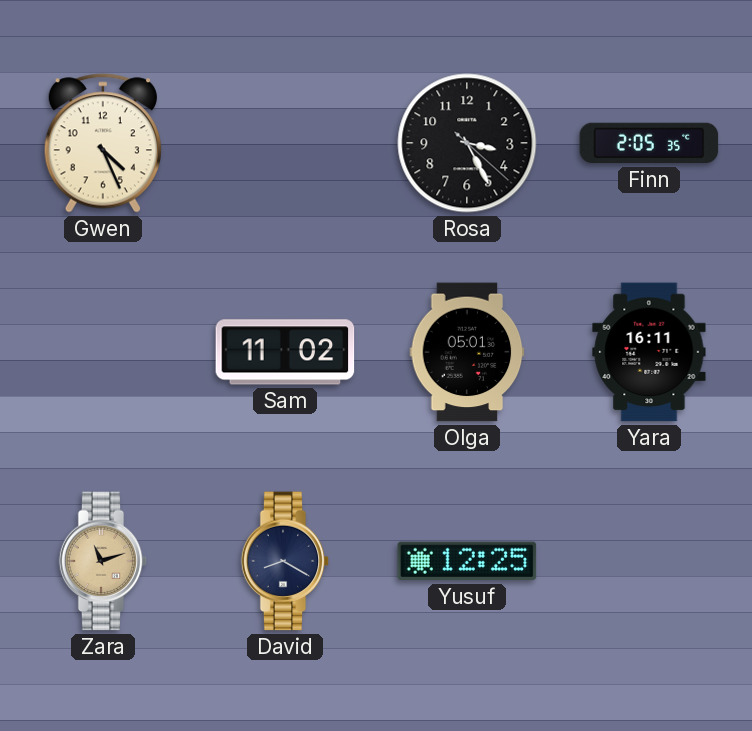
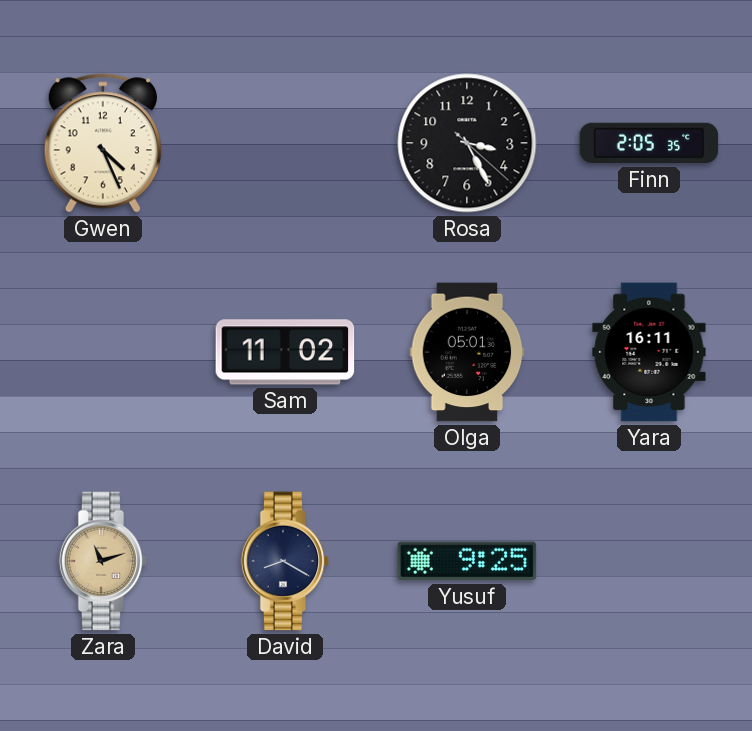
Yusuf: 12:25 -> 9:25 (467, 561)
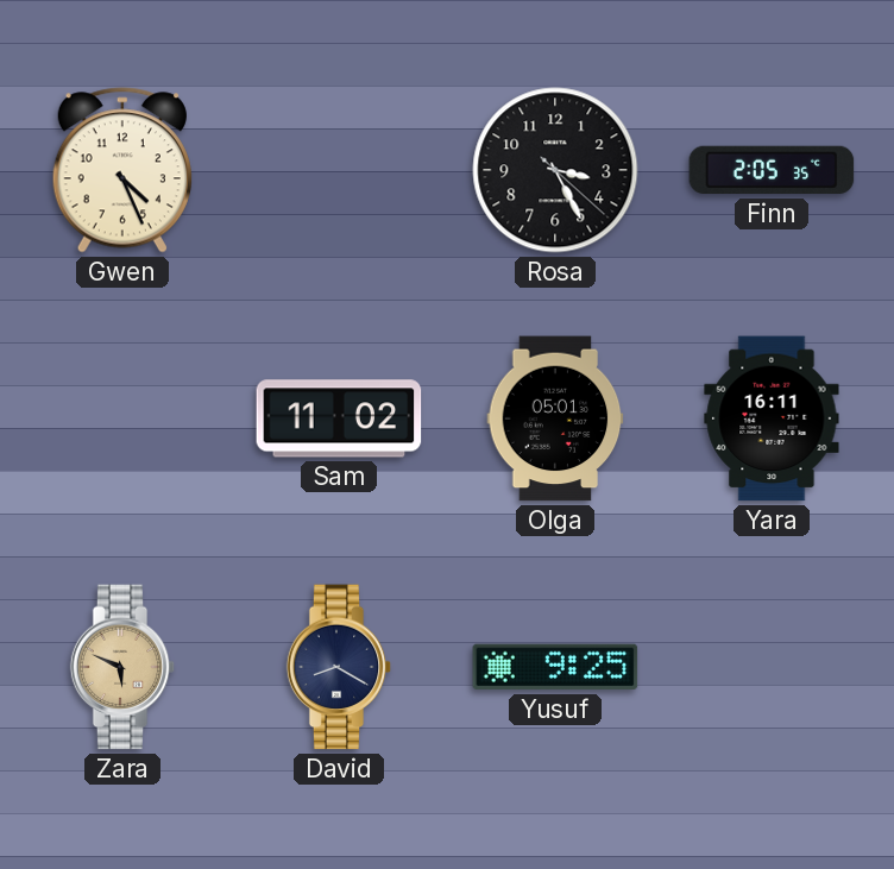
Zara: 11:12 -> 5:49 (122, 667)
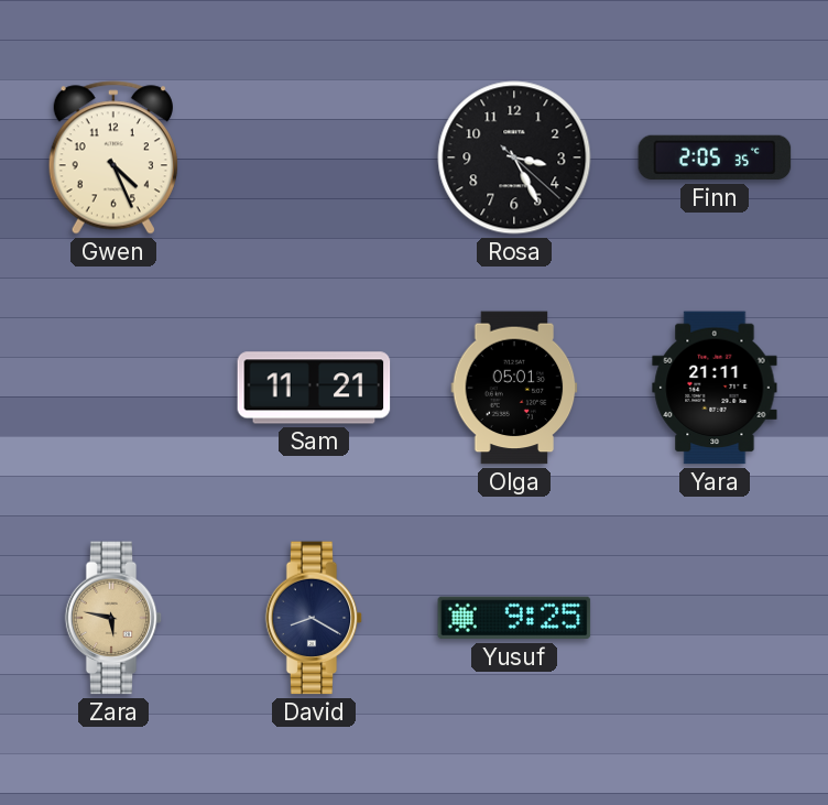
Sam: 11:02 -> 11:21 (314, 388)
Yara: 16:11 -> 21:11 (715, 388)
Zara: 5:49 -> 5:47 (113, 618)
